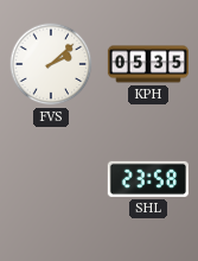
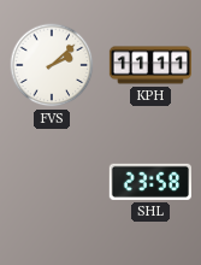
KPH: 05:35 -> 11:11 (150, 65)
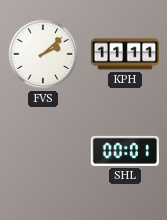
SHL: 23:58 -> 00:01 (125, 151)
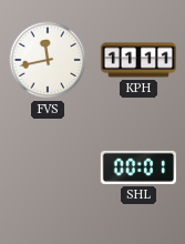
FVS: 2:08 -> 11:43 (48, 60)
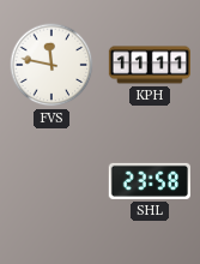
FVS: 11:43 -> 11:47 (51, 65)
SHL: 00:01 -> 23:58 (150, 181)
